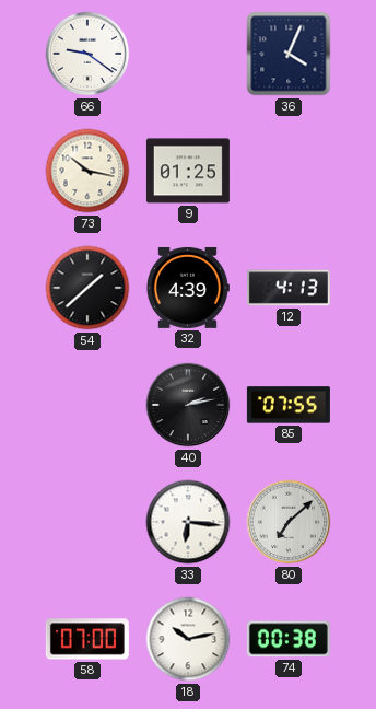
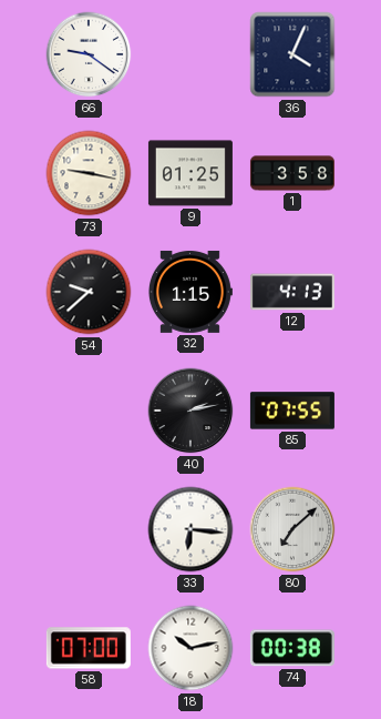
73: 10:17 -> 9:17 (89, 173)
1: none -> 3:58 (292, 173)
54: 1:38 -> 9:38 (89, 292)
32: 4:39 -> 1:15 (189, 292)
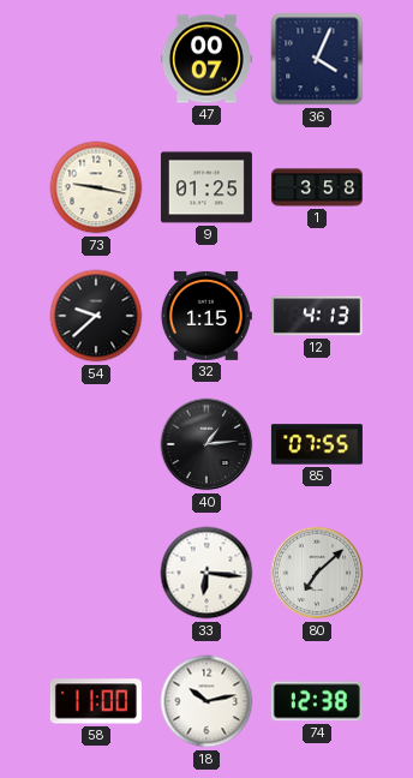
66: 9:21 -> none (89, 54)
47: none -> 00:07 (206, 59)
40: 2:13 -> 1:14 (206, 444)
58: 07:00 -> 11:00 (96, 701)
74: 00:38 -> 12:38 (317, 701)
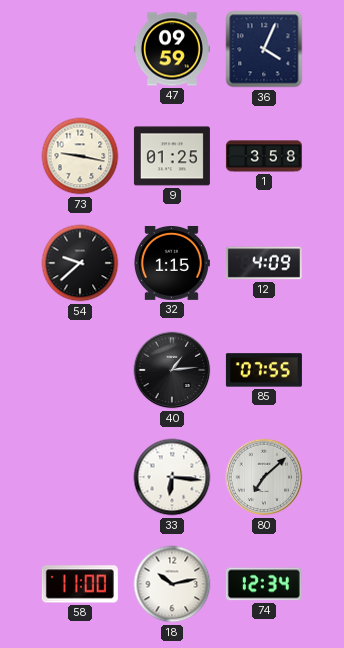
47: 00:07 -> 09:59 (172, 49)
12: 4:13 -> 4:09 (264, 263)
74: 12:38 -> 12:34 (264, 584)
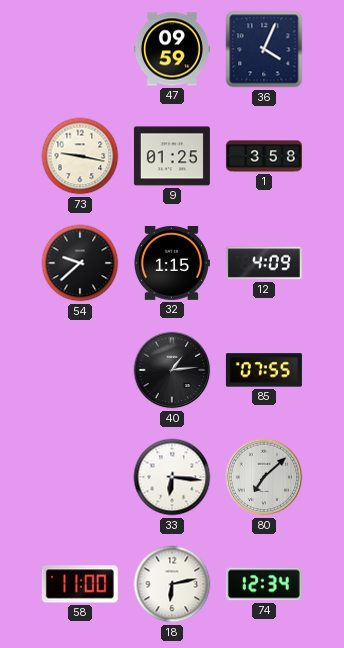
18: 10:13 -> 6:13 (172, 584)
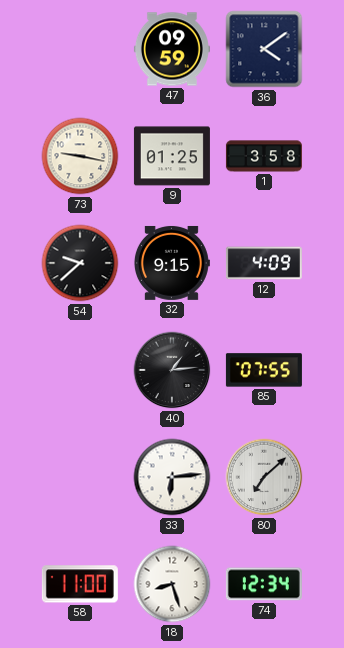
36: 4:04 -> 4:09 (264, 49)
32: 1:15 -> 9:15 (171, 263)
33: 6:16 -> 6:14 (172, 477)
18: 6:13 -> 8:27 (172, 584)
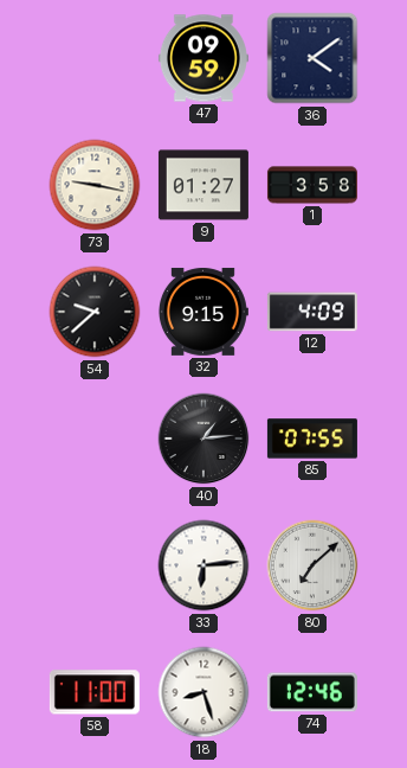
9: 01:25 -> 01:27 (204, 185)
74: 12:34 -> 12:46 (312, 692)
